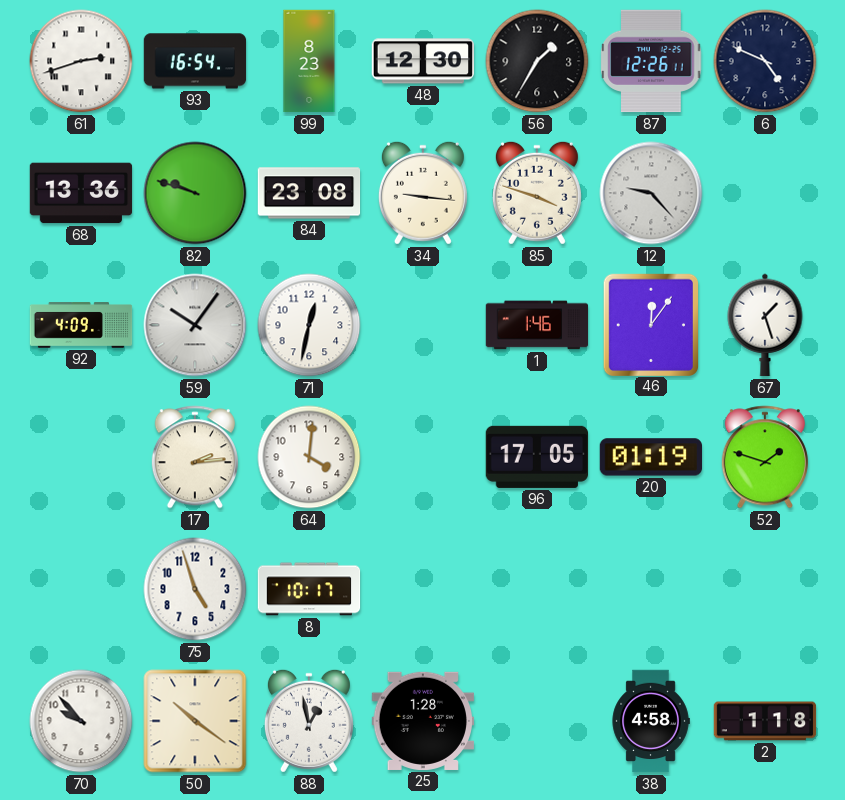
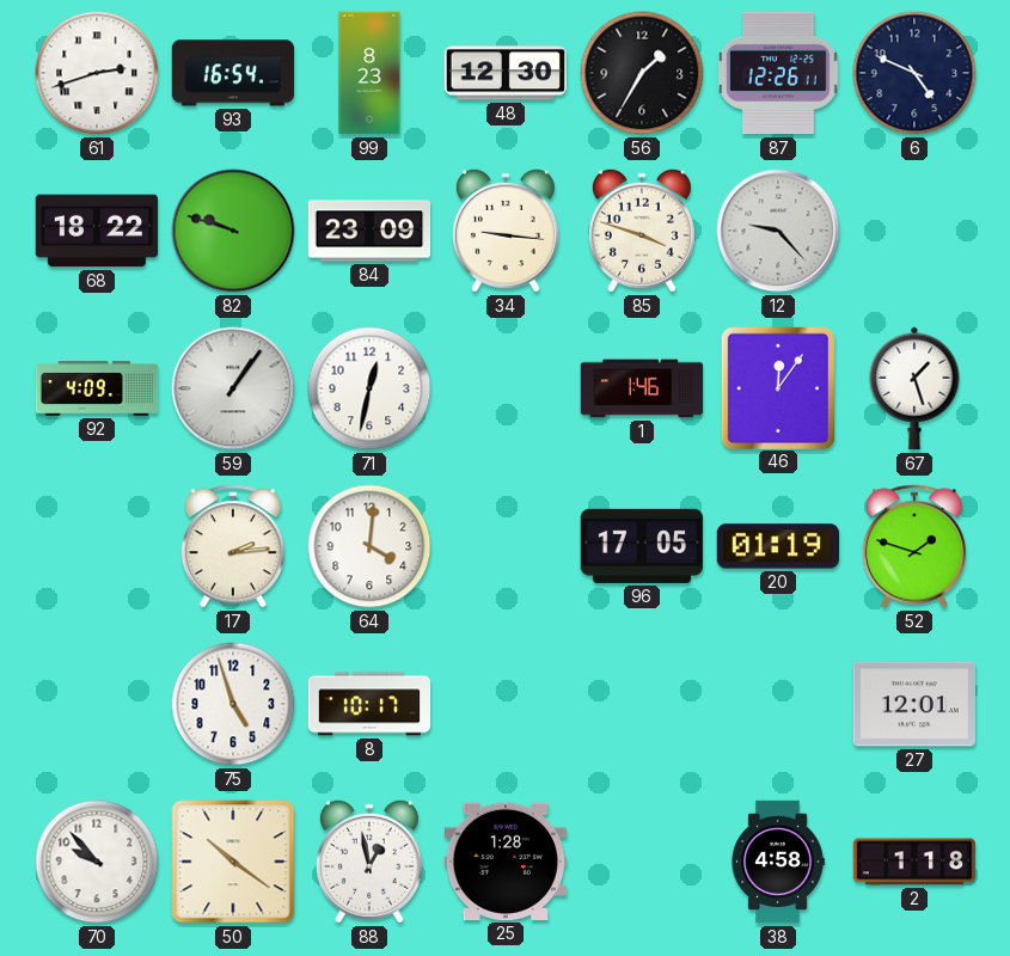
68: 13:36 -> 18:22 (97, 231)
84: 23:08 -> 23:09 (369, 231)
59: 10:06 -> 1:06 (233, 388)
27: none -> 12:01 (913, 704)
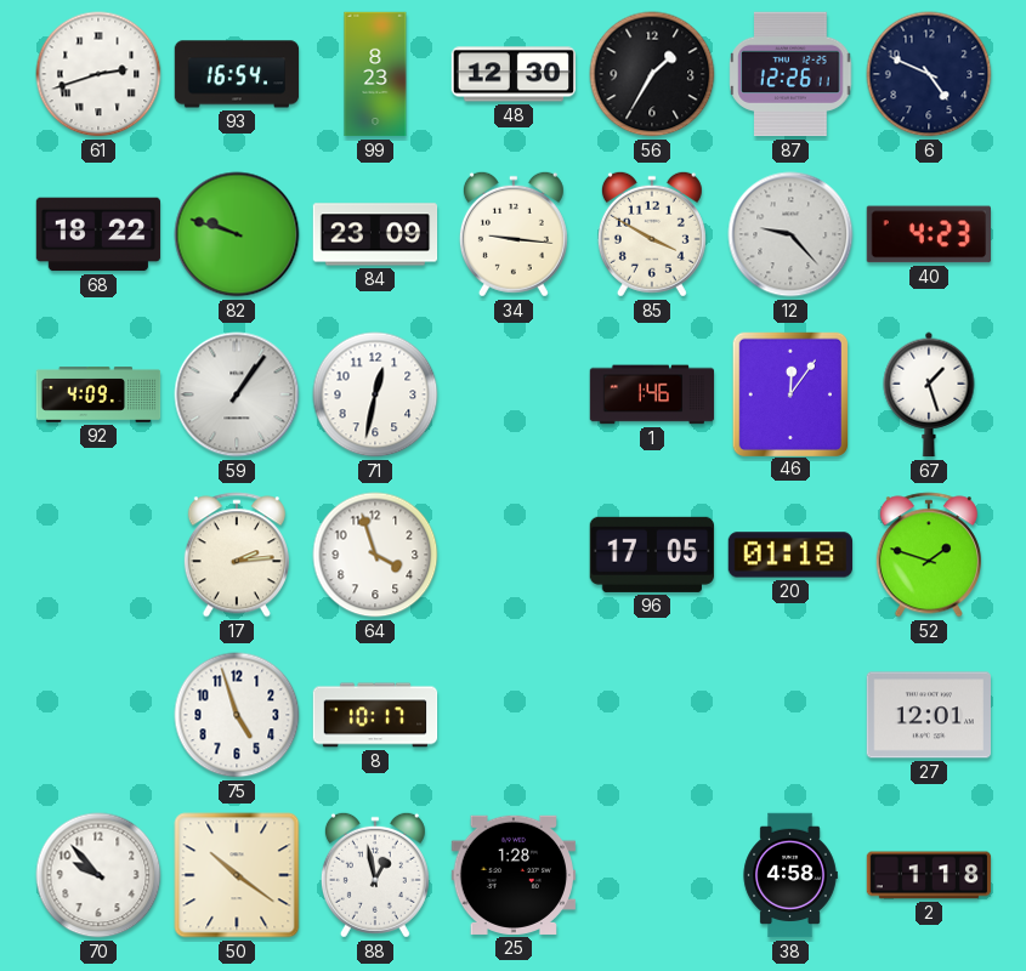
85: 3:48 -> 3:50 (652, 234)
40: none -> 4:23 (928, 234)
64: 4:01 -> 3:57 (375, 555)
20: 01:19 -> 01:18 (790, 555)
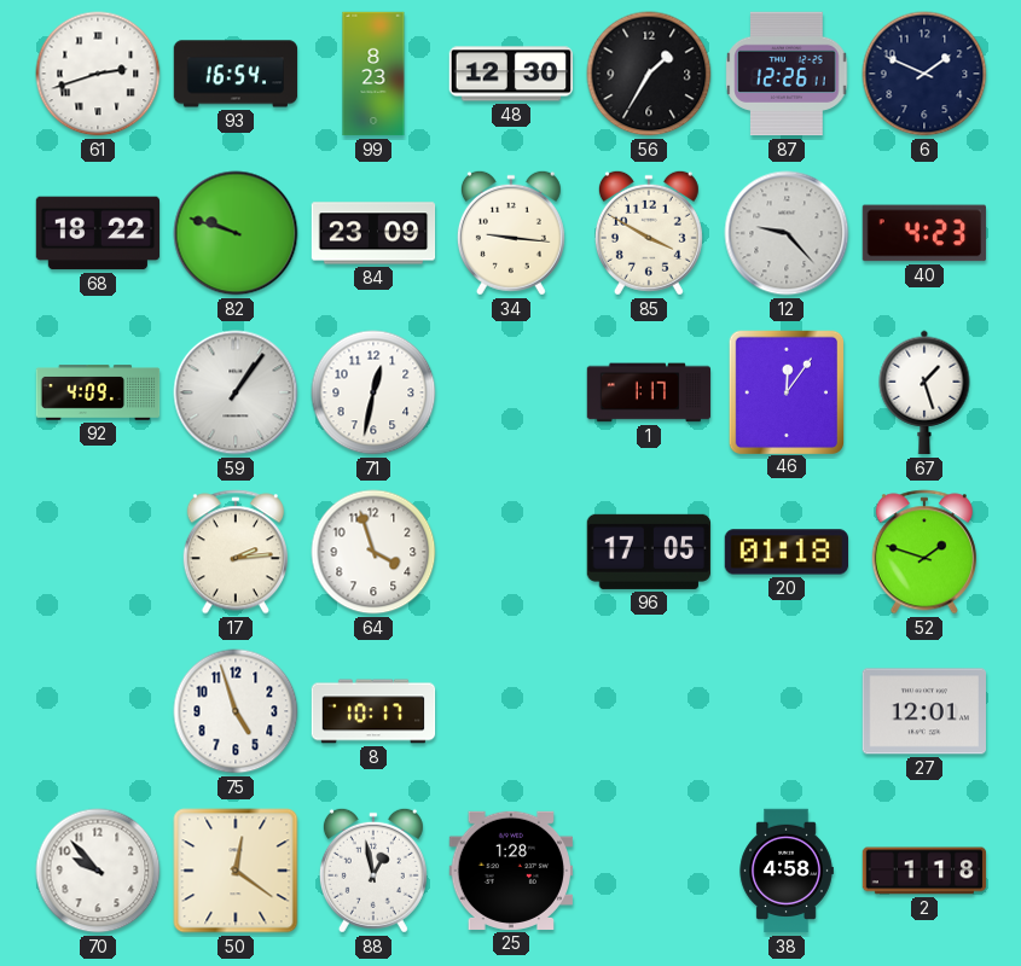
6: 4:49 -> 1:49 (924, 74)
1: 1:46 -> 1:17 (649, 392)
50: 10:21 -> 12:21 (236, 871)
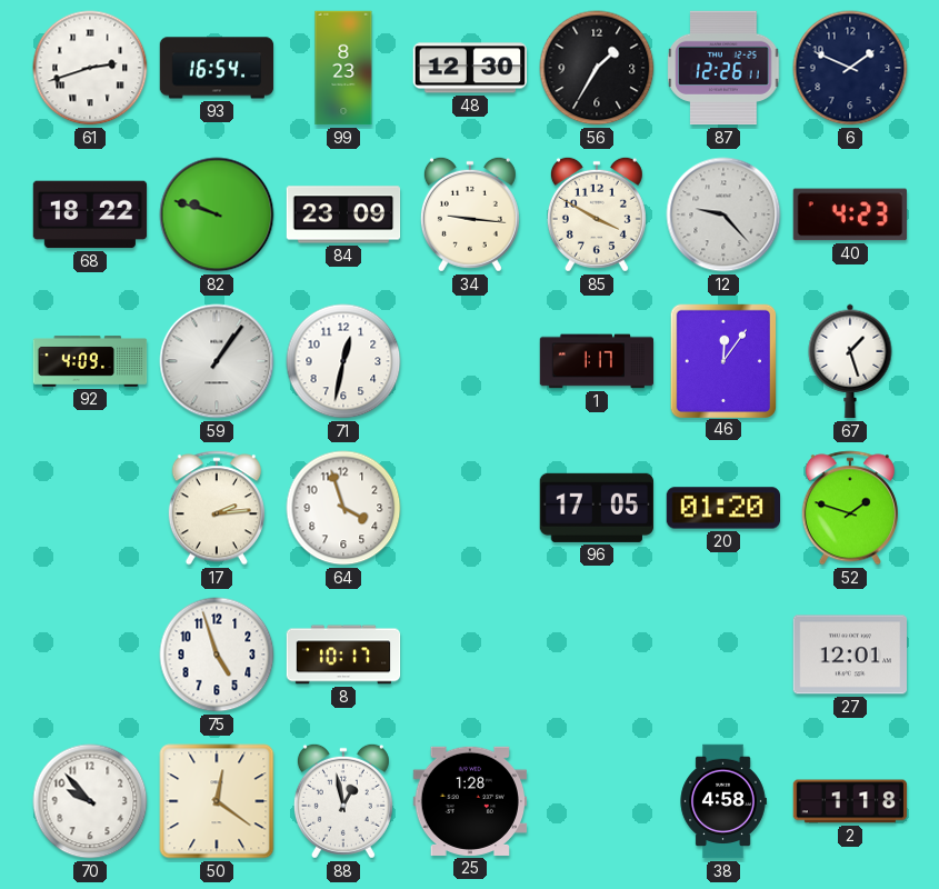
20: 01:18 -> 01:20 (723, 508)
